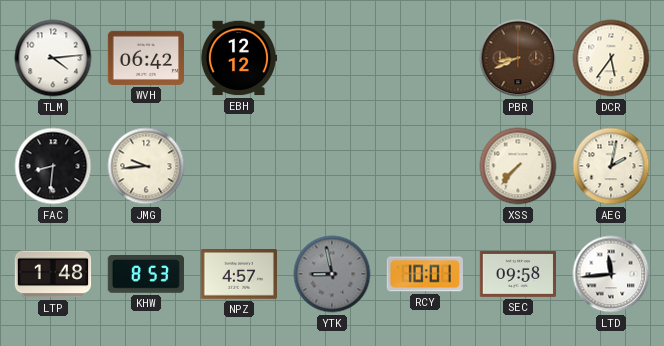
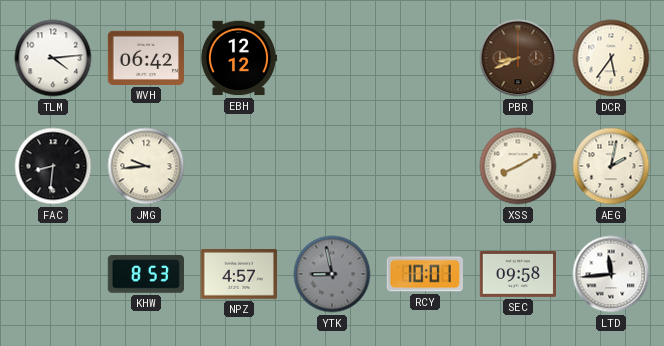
XSS: 7:37 -> 8:10 (518, 166)
LTP: 1:48 -> none (53, 274)
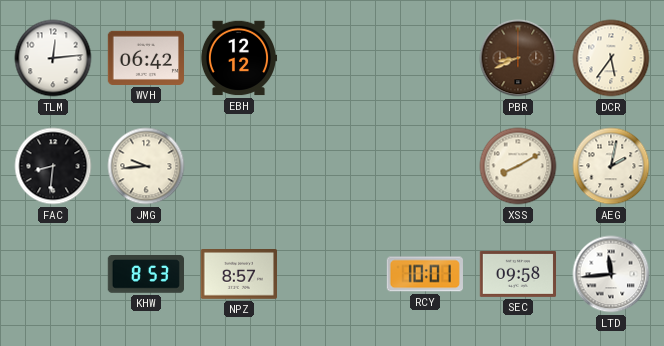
TLM: 4:14 -> 12:14 (53, 58)
NPZ: 4:57 -> 8:57 (238, 275)
YTK: 8:58 -> none (332, 274)
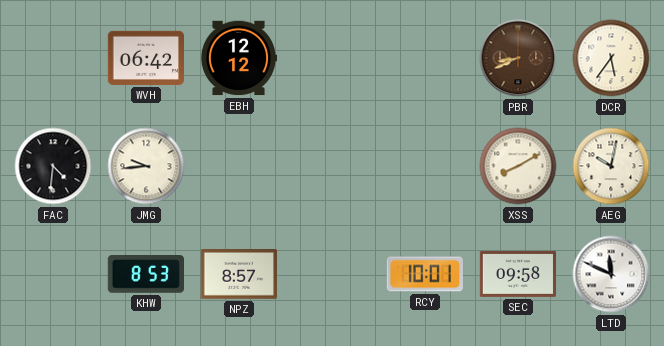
TLM: 12:14 -> none (53, 58)
FAC: 8:31 -> 4:31 (53, 166)
AEG: 2:02 -> 10:02 (611, 166)
LTD: 11:44 -> 11:49 (611, 274)
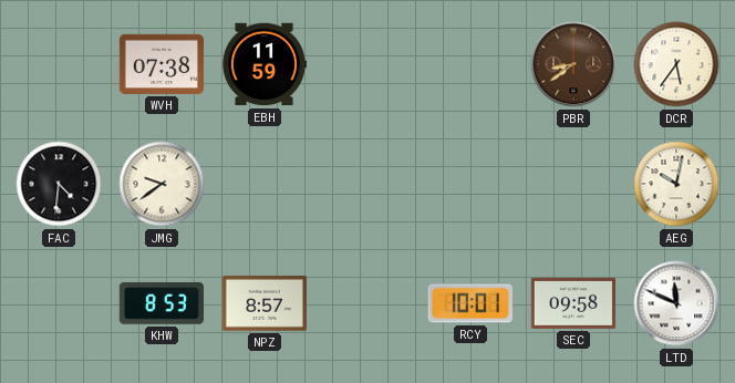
WVH: 06:42 -> 07:38 (162, 64)
EBH: 12:12 -> 11:59 (265, 64)
PBR: 8:41 -> 8:39 (573, 64)
JMG: 9:44 -> 9:39 (162, 184)
XSS: 8:10 -> none (518, 166)
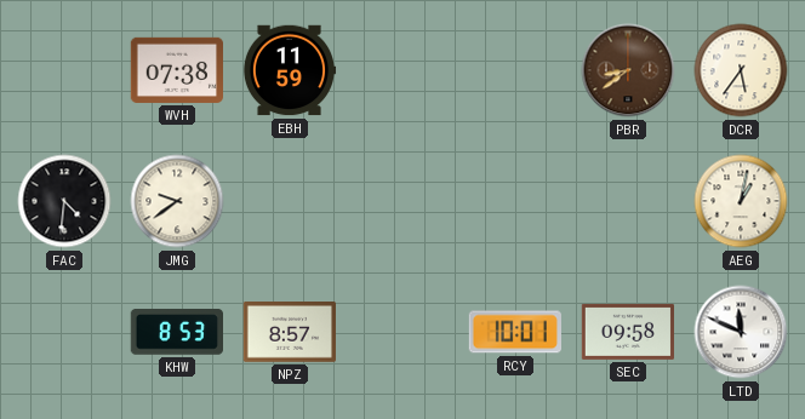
AEG: 10:02 -> 1:02 (741, 201)
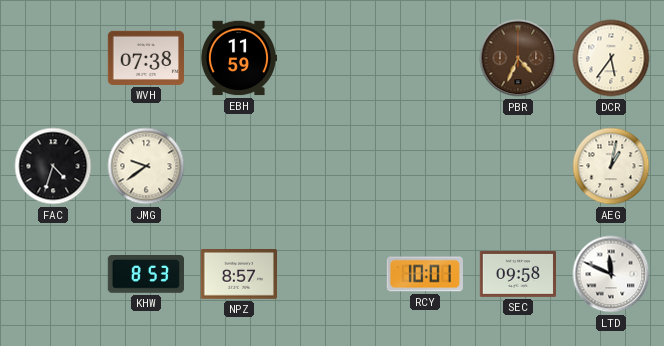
PBR: 8:39 -> 4:34 (518, 58)
FAC: 4:31 -> 4:33 (53, 166)
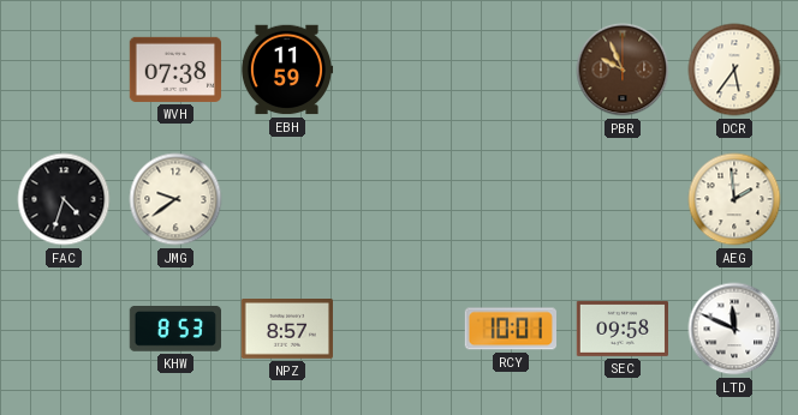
PBR: 4:34 -> 9:56 (623, 70)
AEG: 1:02 -> 1:59 (734, 199)
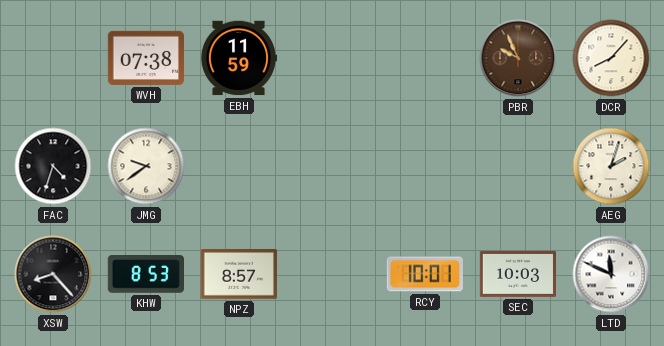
DCR: 5:36 -> 8:07 (611, 58)
AEG: 1:59 -> 2:03 (611, 166)
XSW: none -> 8:23 (53, 274)
SEC: 09:58 -> 10:03 (518, 274)
